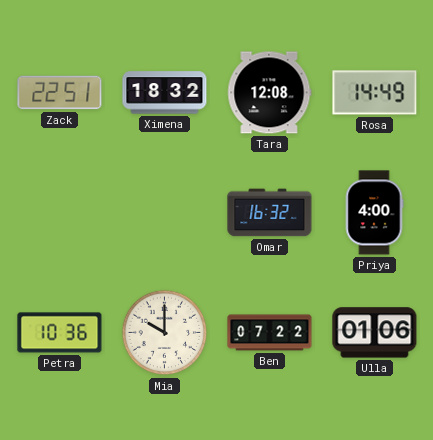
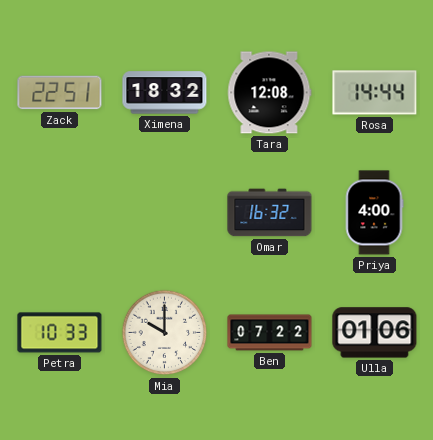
Rosa: 14:49 -> 14:44 (375, 93)
Petra: 10:36 -> 10:33 (60, 333)
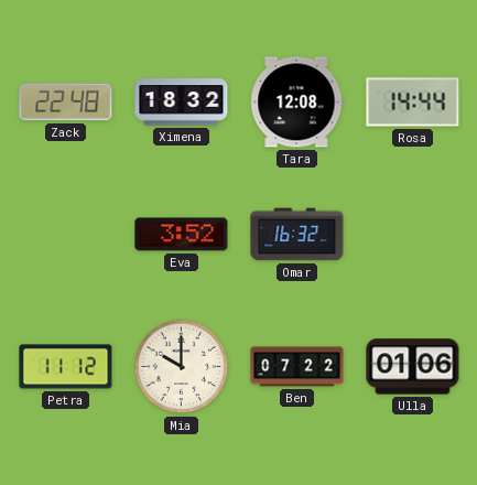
Zack: 22:51 -> 22:48 (66, 103)
Eva: none -> 3:52 (182, 235)
Priya: 4:00 -> none (374, 213)
Petra: 10:33 -> 11:12 (66, 367)
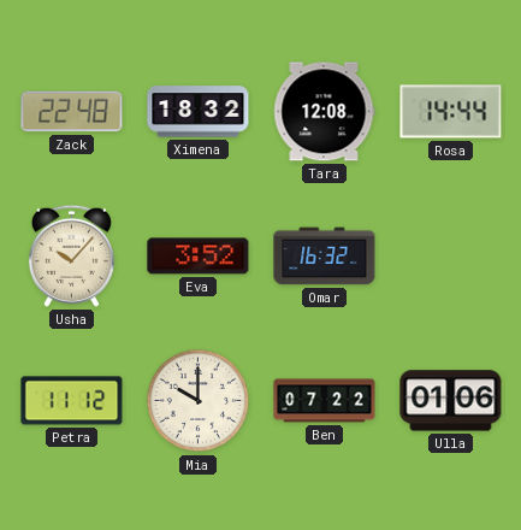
Usha: none -> 10:07 (71, 255)
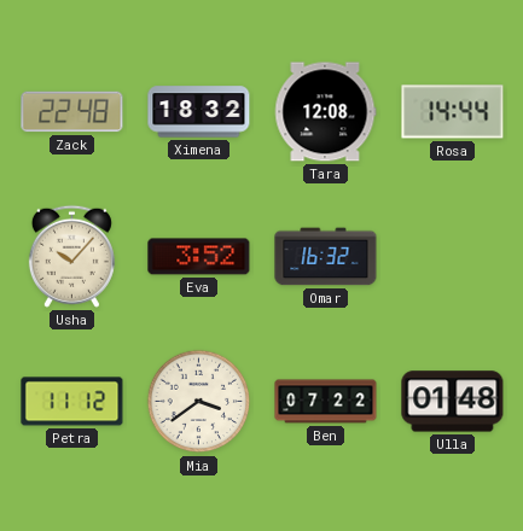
Mia: 10:00 -> 3:39 (199, 402)
Ulla: 01:06 -> 01:48 (453, 402)
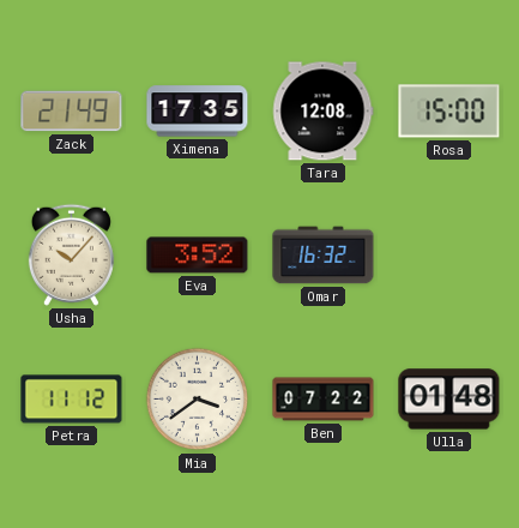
Zack: 22:48 -> 21:49 (72, 112)
Ximena: 18:32 -> 17:35 (198, 112)
Rosa: 14:44 -> 15:00 (449, 112)
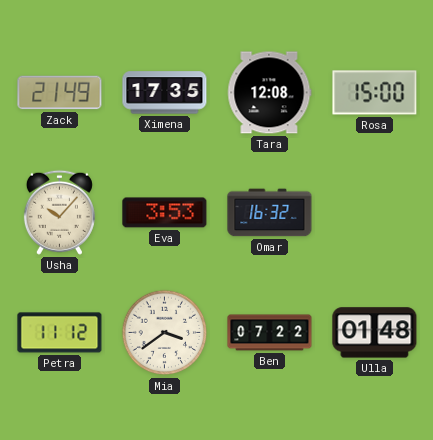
Eva: 3:52 -> 3:53 (165, 213)
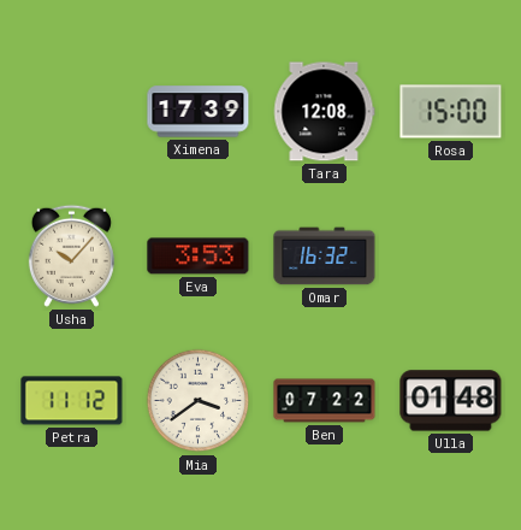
Zack: 21:49 -> none (60, 93)
Ximena: 17:35 -> 17:39 (199, 112)
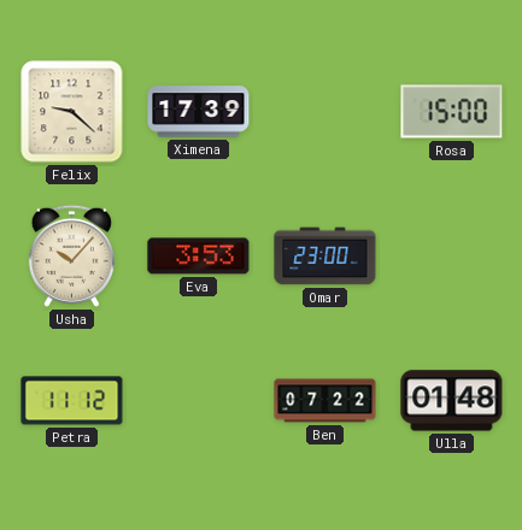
Felix: none -> 9:22 (72, 112)
Tara: 12:08 -> none (324, 112)
Omar: 16:32 -> 23:00 (325, 257)
Mia: 3:39 -> none (199, 401)
